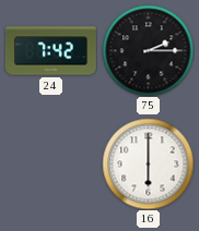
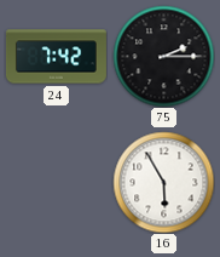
16: 6:00 -> 5:55 (163, 182)
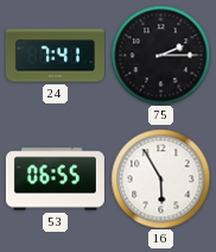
24: 7:42 -> 7:41 (55, 56)
53: none -> 06:55 (55, 179)
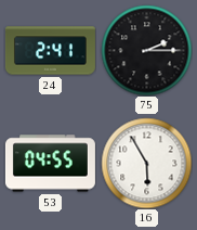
24: 7:41 -> 2:41 (50, 51)
53: 06:55 -> 04:55 (50, 164)
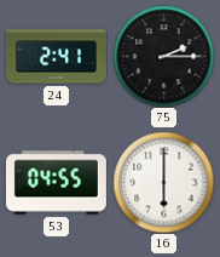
16: 5:55 -> 6:00 (163, 182)
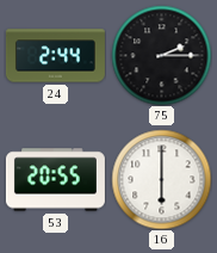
24: 2:41 -> 2:44 (55, 56)
53: 04:55 -> 20:55 (55, 180)
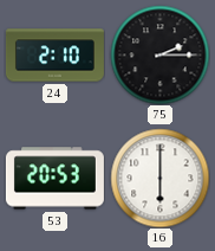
24: 2:44 -> 2:10 (54, 56)
53: 20:55 -> 20:53 (54, 179)
